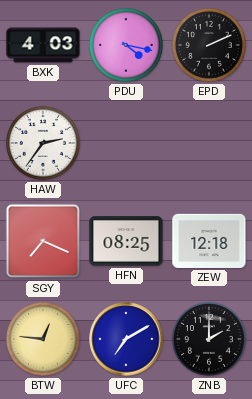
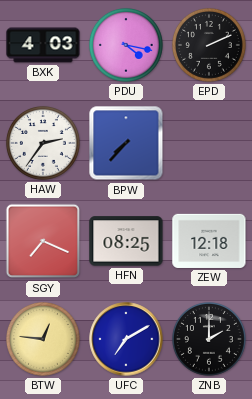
BPW: none -> 7:37 (126, 143)
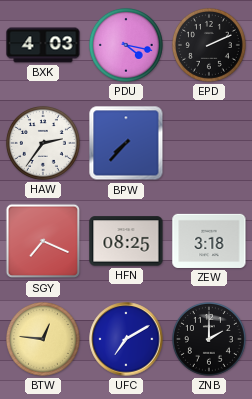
ZEW: 12:18 -> 3:18 (209, 241)
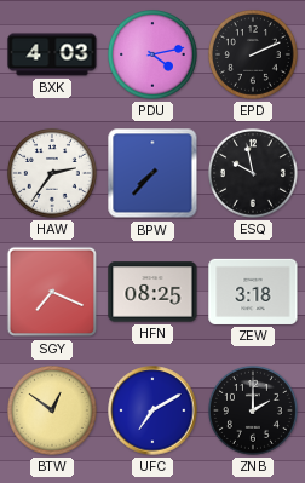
PDU: 4:17 -> 4:13 (152, 54)
ESQ: none -> 9:58 (253, 173)
BTW: 12:46 -> 12:51 (52, 410)
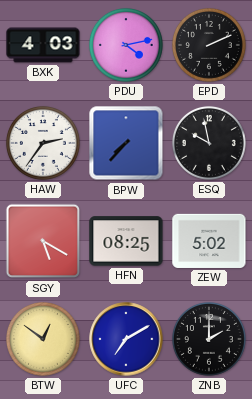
SGY: 7:19 -> 5:20 (43, 241)
ZEW: 3:18 -> 5:02 (209, 241)
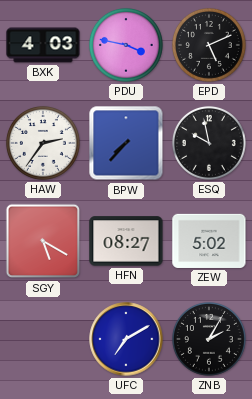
PDU: 4:13 -> 3:47 (126, 45)
EPD: 2:11 -> 5:11 (209, 45)
HFN: 08:25 -> 08:27 (126, 241)
BTW: 12:51 -> none (43, 339)
ZNB: 2:00 -> 2:05 (209, 339)
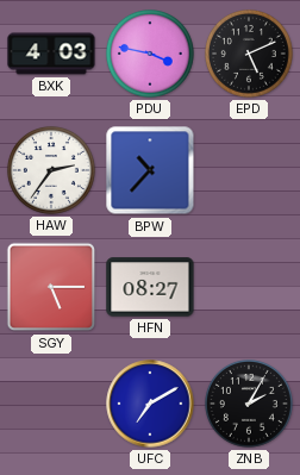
BPW: 7:37 -> 10:37 (150, 170)
ESQ: 9:58 -> none (209, 143)
SGY: 5:20 -> 5:15 (51, 287)
ZEW: 5:02 -> none (209, 241)
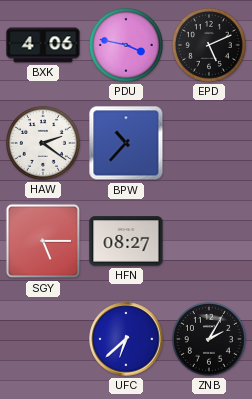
BXK: 4:03 -> 4:06 (43, 45)
HAW: 2:36 -> 2:21 (43, 143)
UFC: 7:10 -> 6:38 (126, 339)
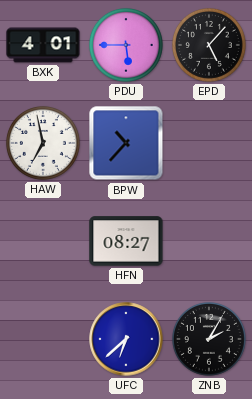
BXK: 4:06 -> 4:01 (43, 45)
PDU: 3:47 -> 5:45 (126, 45)
EPD: 5:11 -> 5:07 (209, 45)
HAW: 2:21 -> 6:58 (43, 143)
SGY: 5:15 -> none (43, 241)
